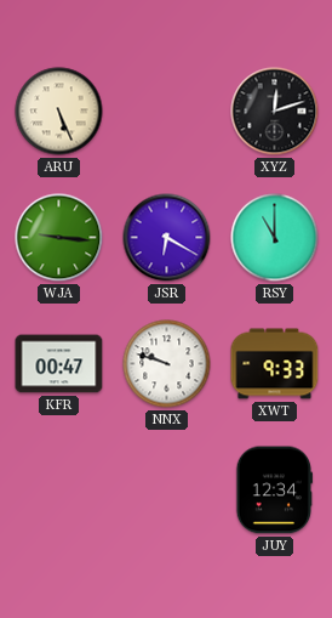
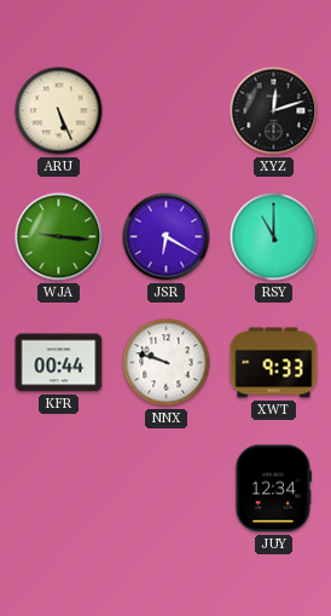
KFR: 00:47 -> 00:44 (59, 363)
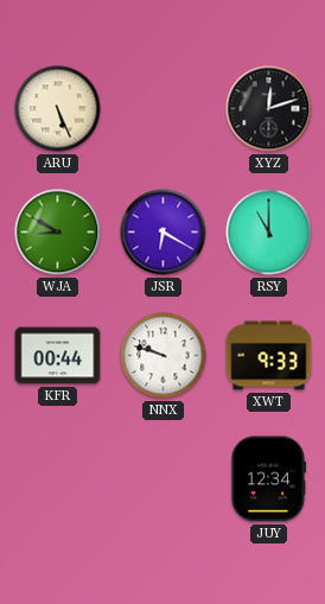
WJA: 9:16 -> 8:50 (58, 233)
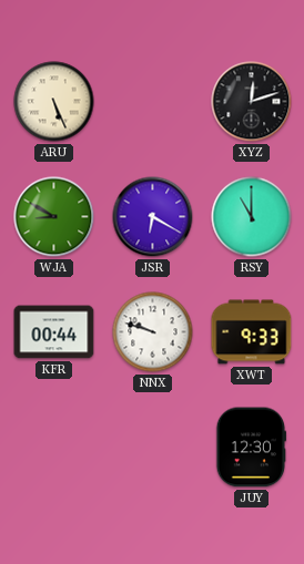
JUY: 12:34 -> 12:30 (252, 448)
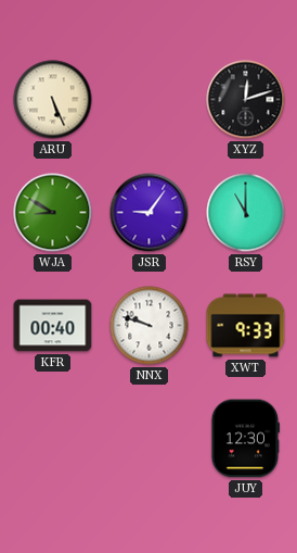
JSR: 6:20 -> 9:06 (150, 213)
KFR: 00:44 -> 00:40 (53, 326)
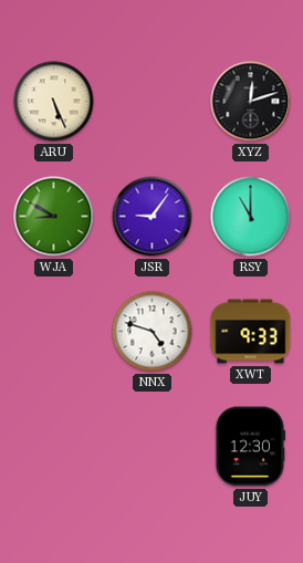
KFR: 00:40 -> none (53, 326)
NNX: 9:48 -> 4:48 (153, 332)
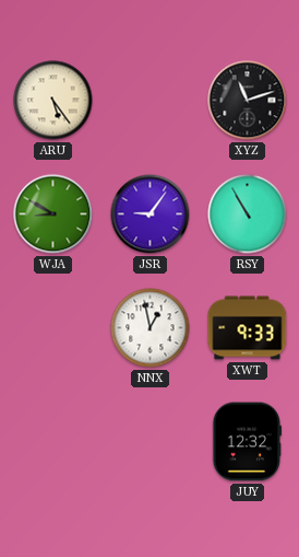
ARU: 5:26 -> 5:24 (53, 101)
XYZ: 12:12 -> 11:12 (248, 101)
RSY: 11:00 -> 10:55 (248, 214)
NNX: 4:48 -> 12:58 (151, 328)
JUY: 12:30 -> 12:32 (248, 442)
